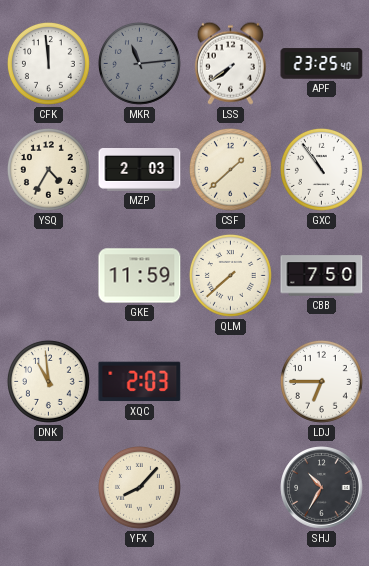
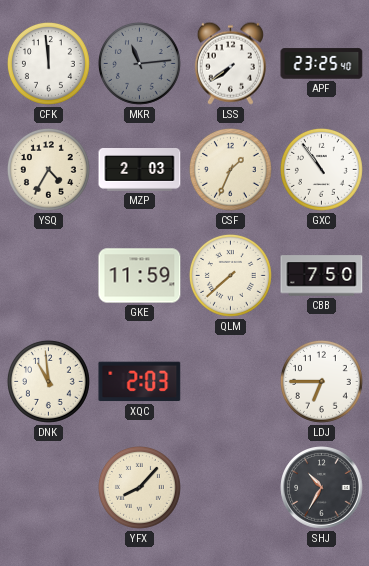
CSF: 1:38 -> 1:34 (230, 169)
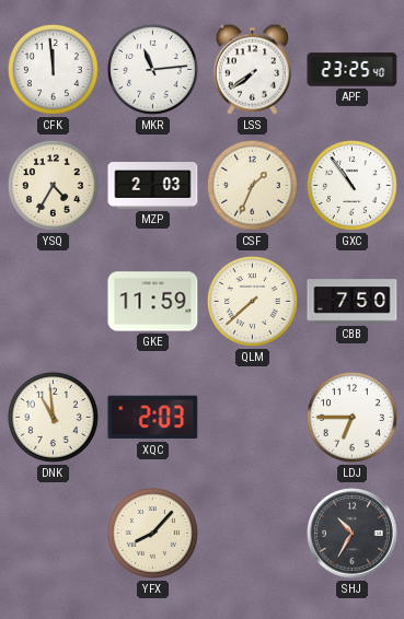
MKR dial: grey -> white (152, 69)
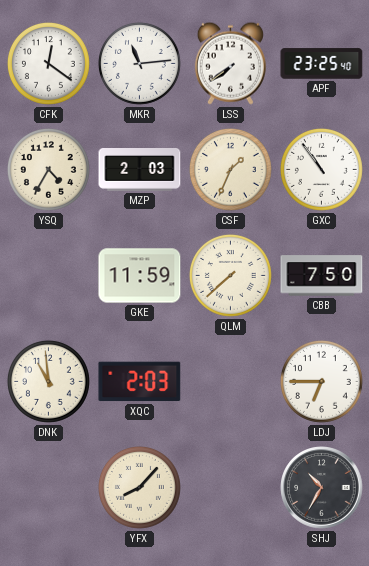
CFK: 11:59 -> 12:21 (48, 63)
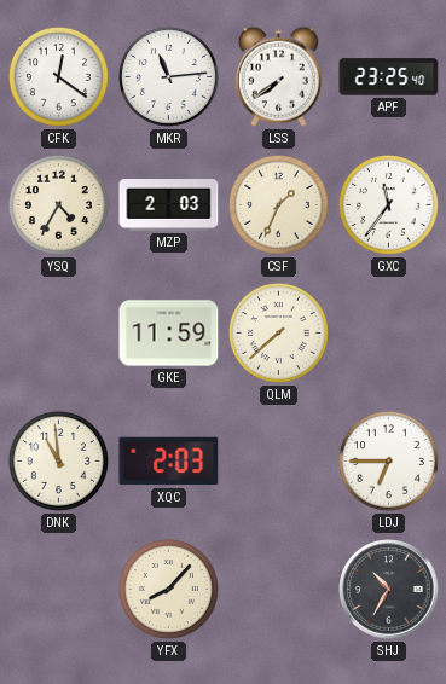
GXC: 10:54 -> 11:36 (388, 204)
CBB: 7:50 -> none (322, 276)
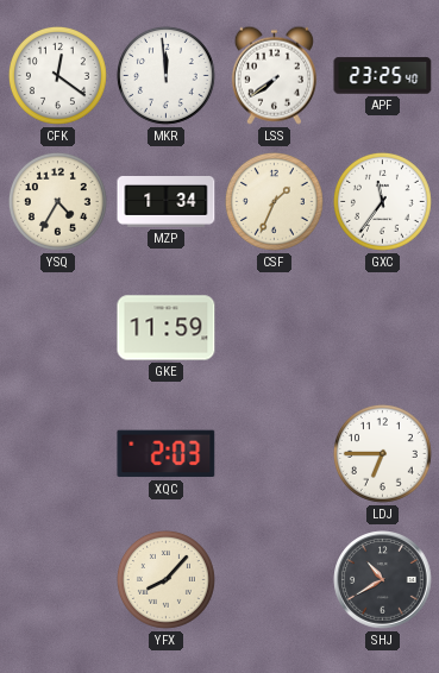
MKR: 11:14 -> 11:59 (165, 75)
MZP: 2:03 -> 1:34 (167, 202)
QLM: 7:38 -> none (278, 332)
DNK: 10:59 -> none (58, 460)
SHJ: 10:35 -> 10:40 (383, 580)
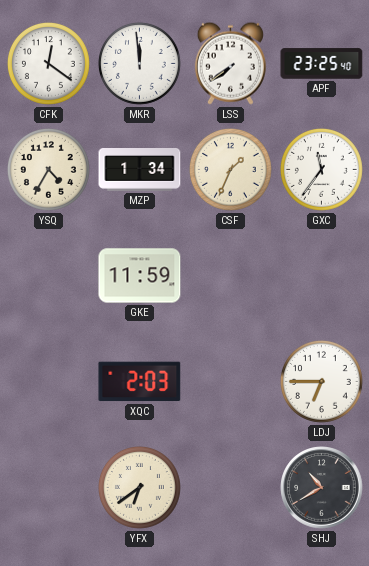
YFX: 8:07 -> 6:39 (139, 487)
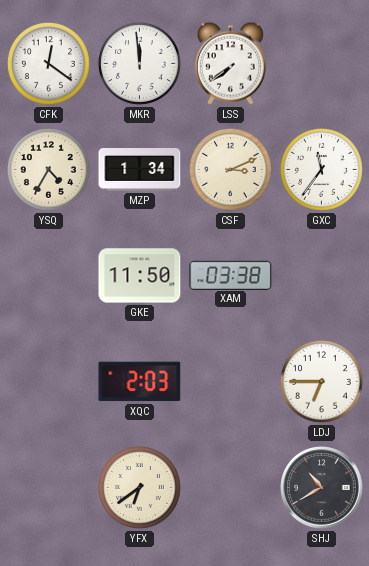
APF: 23:25 -> none (322, 64)
CSF: 1:34 -> 3:11 (230, 169)
GKE: 11:59 -> 11:50 (140, 276)
XAM: none -> 03:38 (231, 275)
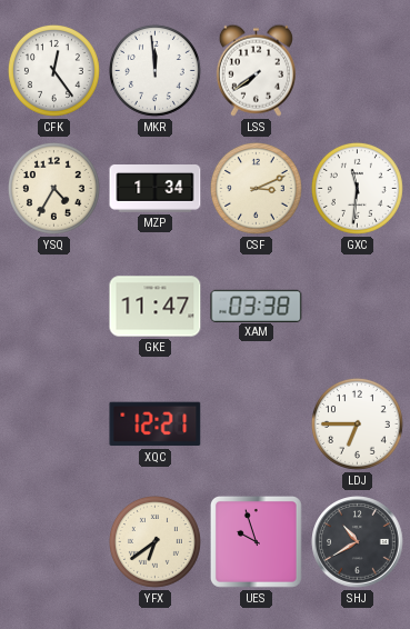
CFK: 12:21 -> 12:24 (53, 70)
GXC: 11:36 -> 11:31 (357, 188)
GKE: 11:50 -> 11:47 (156, 307)
XQC: 2:03 -> 12:21 (156, 425)
UES: none -> 9:57 (256, 541)
